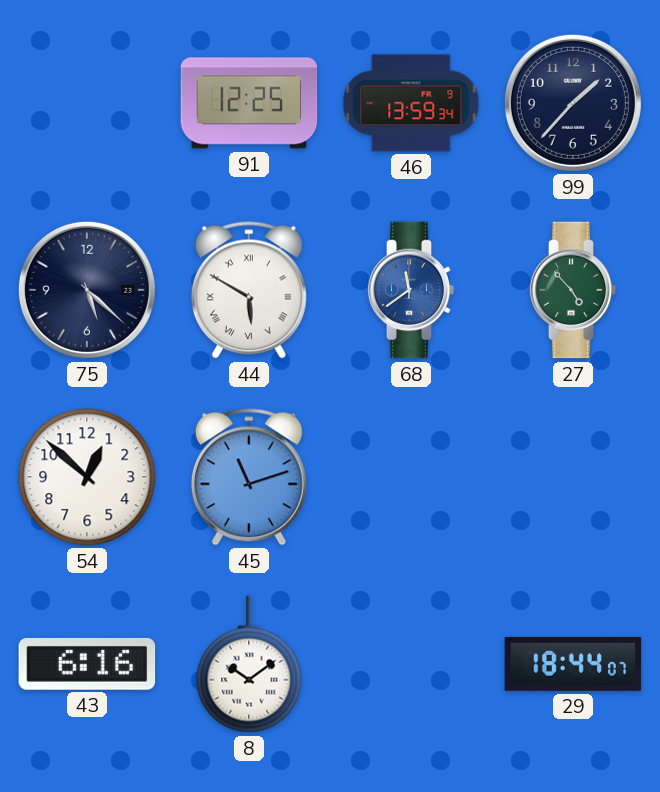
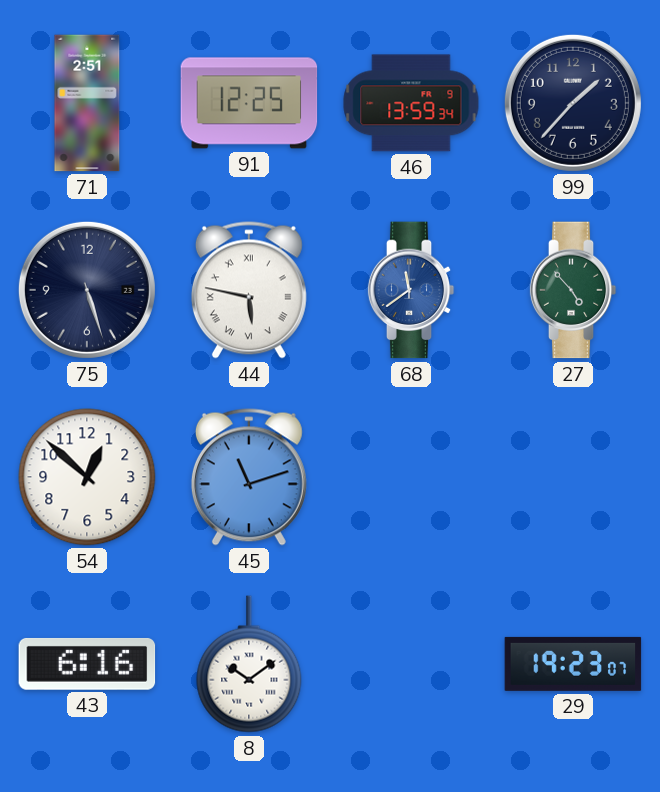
71: none -> 2:51 (87, 103)
75: 5:22 -> 5:27 (87, 290)
44: 5:50 -> 5:47 (249, 290)
29: 18:44 -> 19:23 (573, 664)
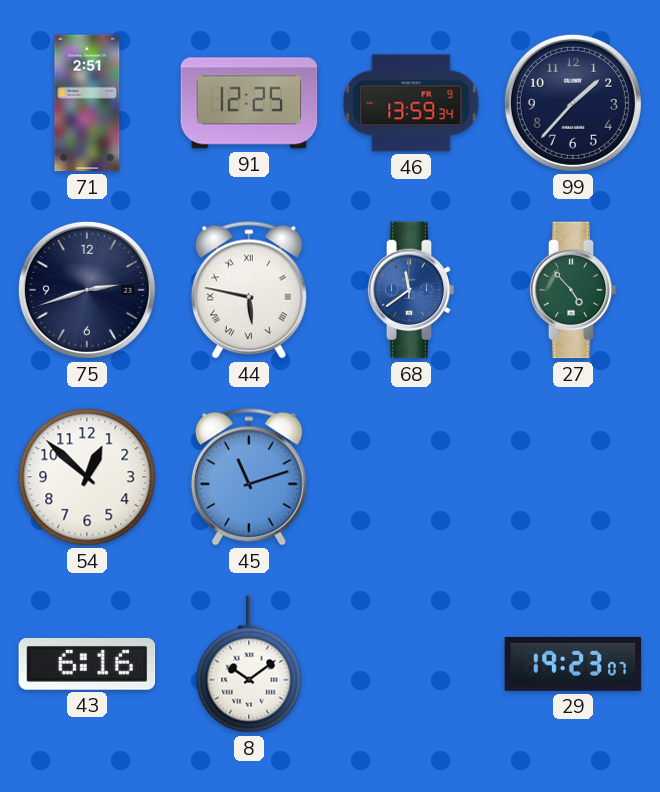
75: 5:27 -> 2:42 (87, 290)
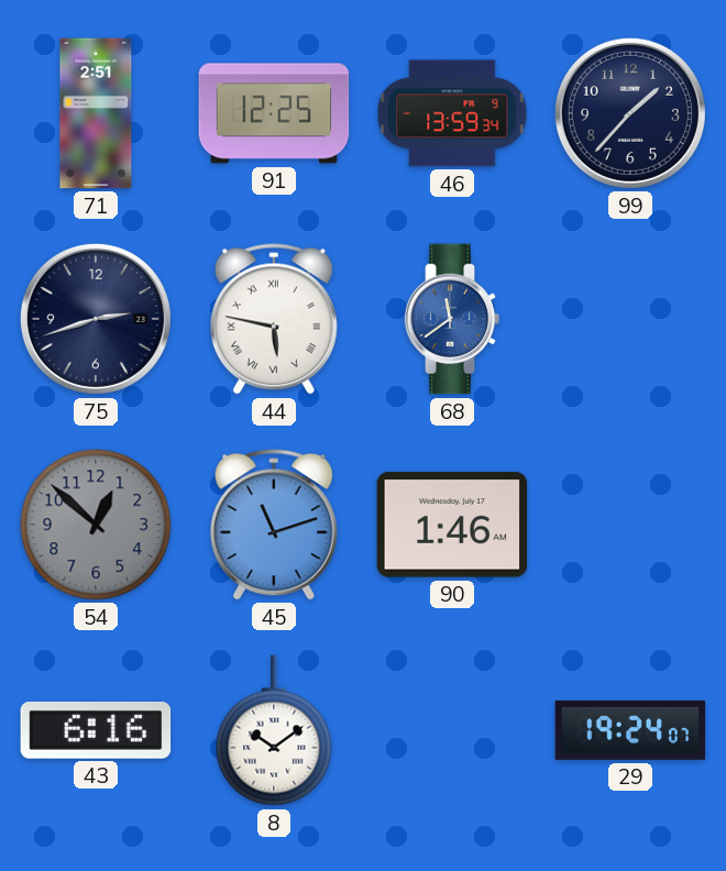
27: 4:53 -> none (573, 290)
54 dial: white -> grey (96, 525)
90: none -> 1:46 (452, 525)
29: 19:23 -> 19:24 (630, 730)
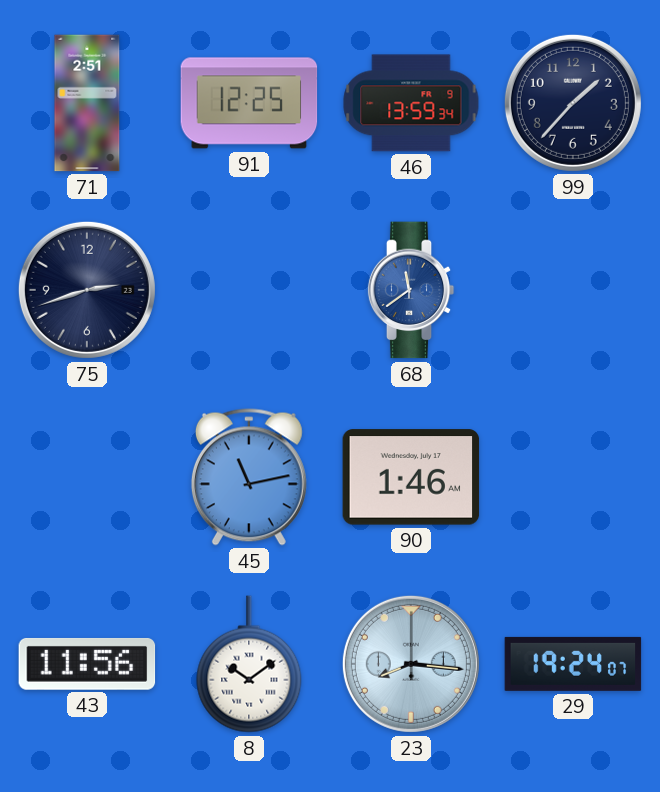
44: 5:47 -> none (274, 319)
54: 12:52 -> none (96, 525)
45: 11:12 -> 11:13 (249, 477)
43: 6:16 -> 11:56 (87, 664)
23: none -> 8:16 (411, 664)
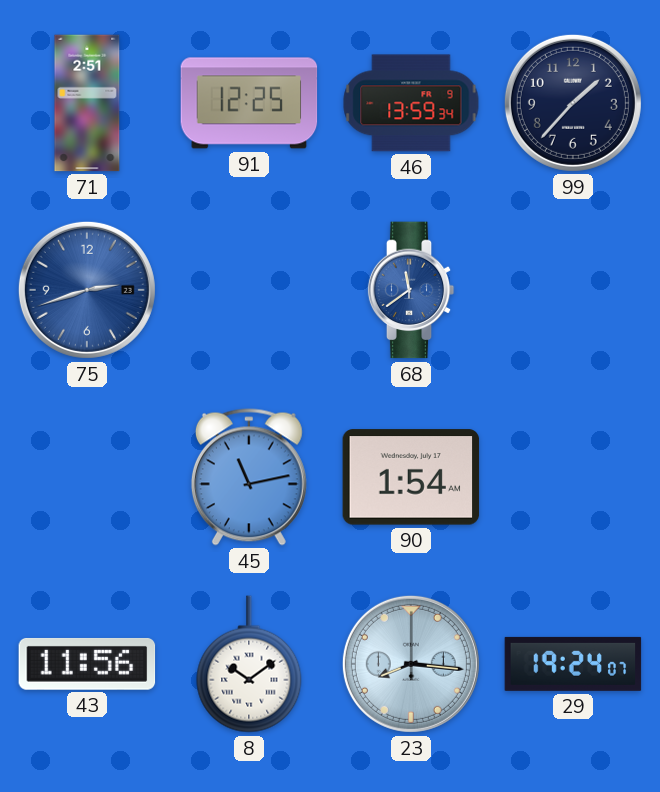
75 dial: navy -> blue (87, 290)
90: 1:46 -> 1:54 (411, 477)
